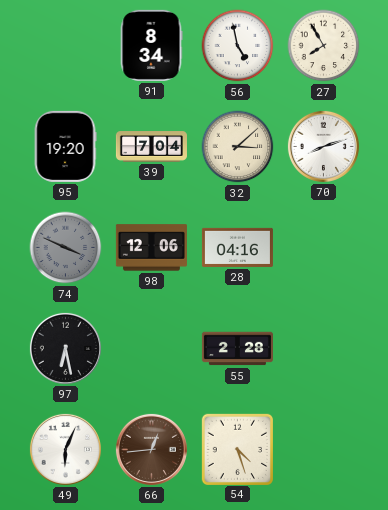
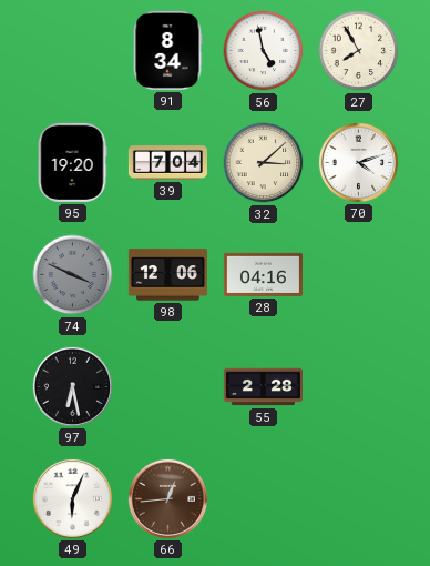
70: 8:12 -> 4:12 (358, 162)
54: 4:27 -> none (237, 449)
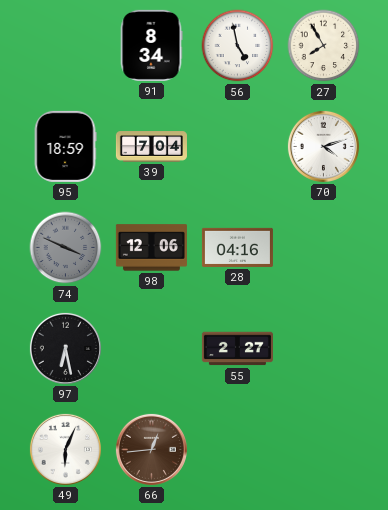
95: 19:20 -> 18:59 (65, 146)
32: 3:08 -> none (264, 163)
55: 2:28 -> 2:27 (237, 349)
